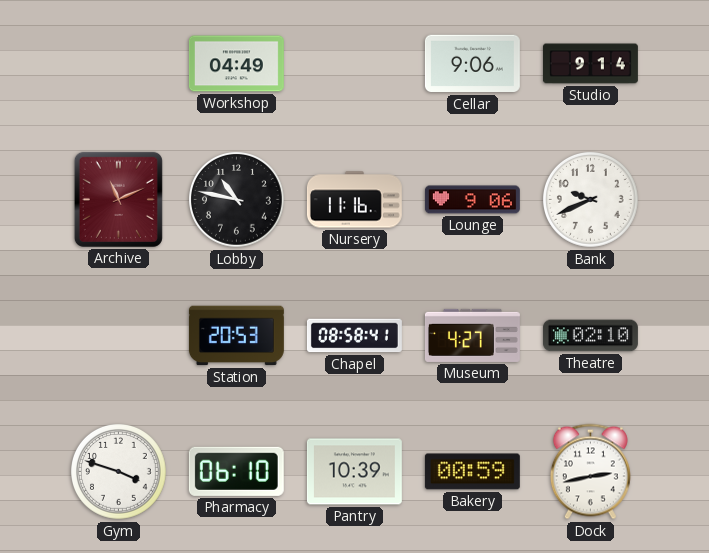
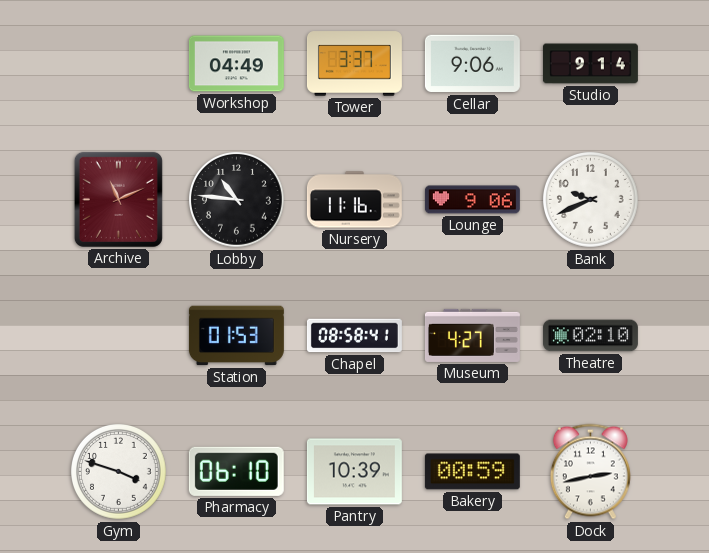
Tower: none -> 3:37 (354, 64)
Lobby: 10:47 -> 10:46 (237, 200)
Station: 20:53 -> 01:53 (236, 336)
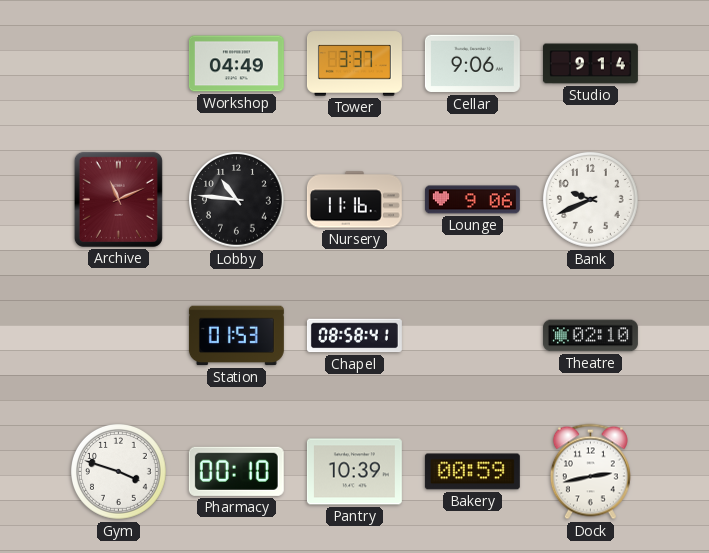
Museum: 4:27 -> none (472, 335)
Pharmacy: 06:10 -> 00:10 (236, 471)
